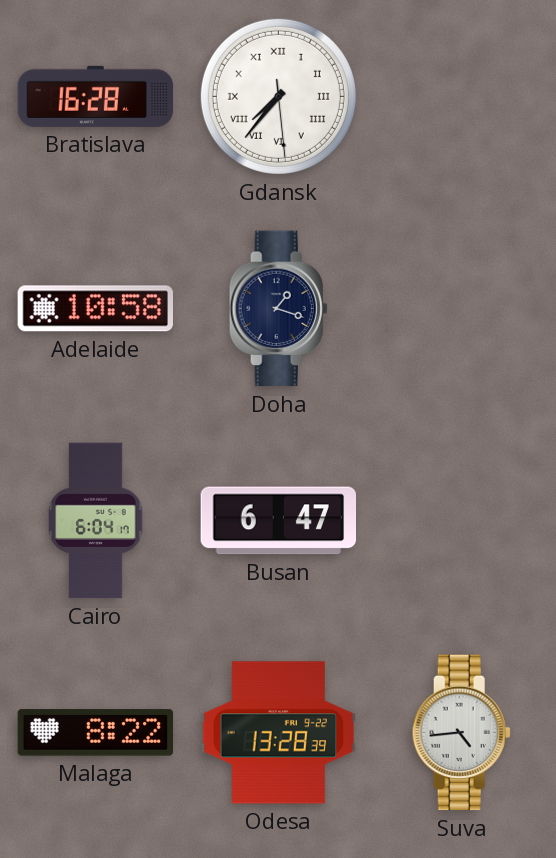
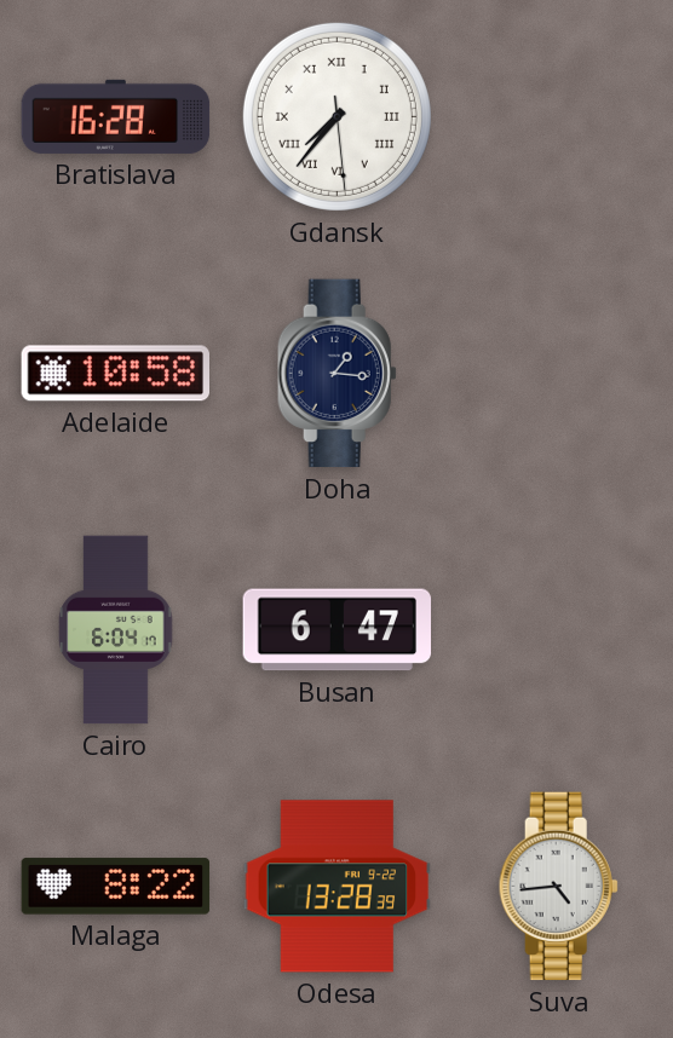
Doha: 1:18 -> 1:16 (336, 374)
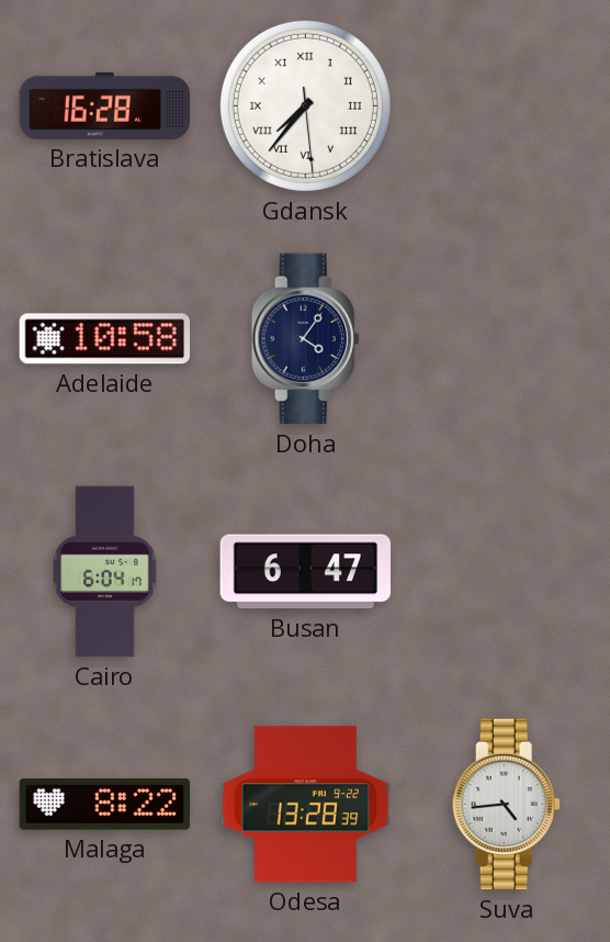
Doha: 1:16 -> 4:06 (305, 339)
